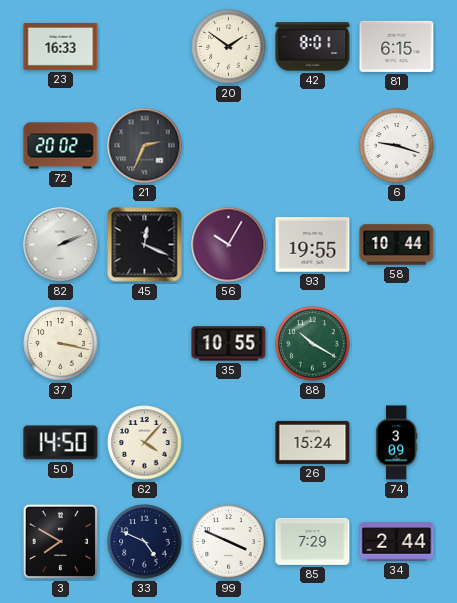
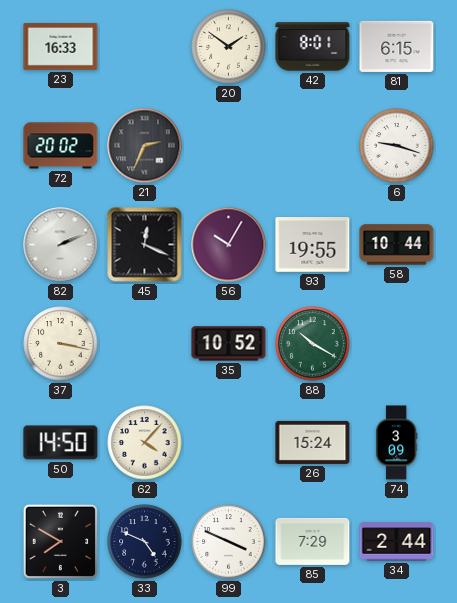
35: 10:55 -> 10:52 (229, 344)
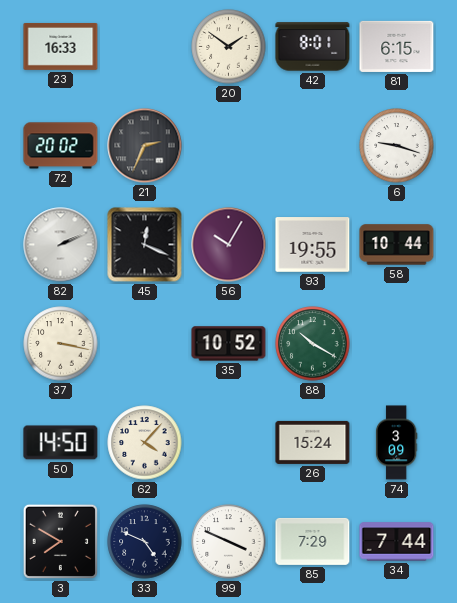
34: 2:44 -> 7:44 (397, 542)
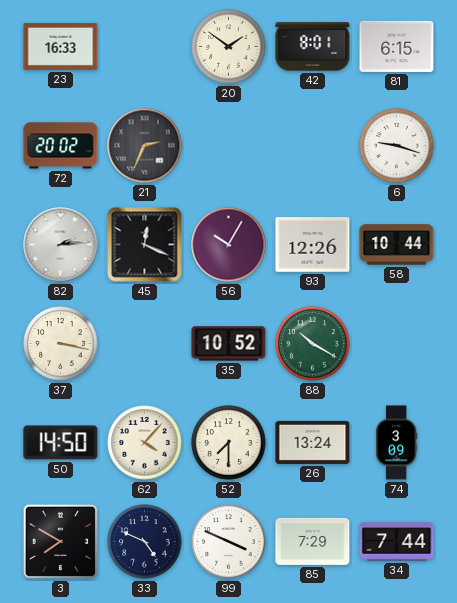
82: 2:11 -> 2:14 (61, 245)
93: 19:55 -> 12:26 (313, 245)
52: none -> 7:30 (229, 443)
26: 15:24 -> 13:24 (313, 442)
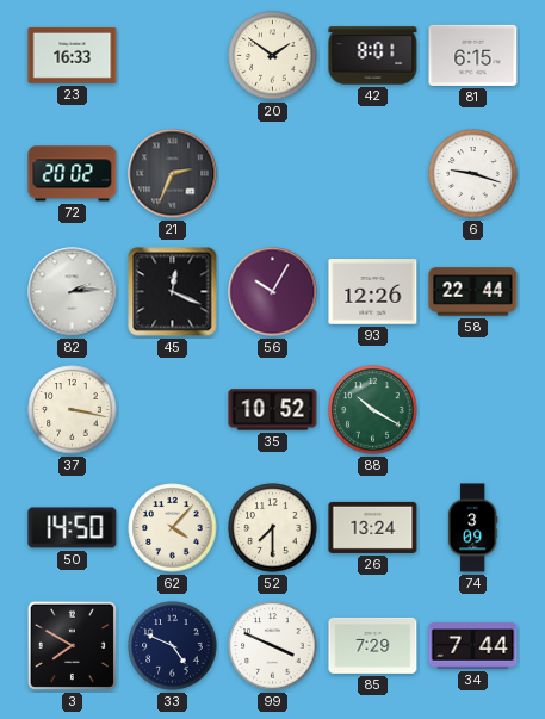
58: 10:44 -> 22:44 (473, 292)
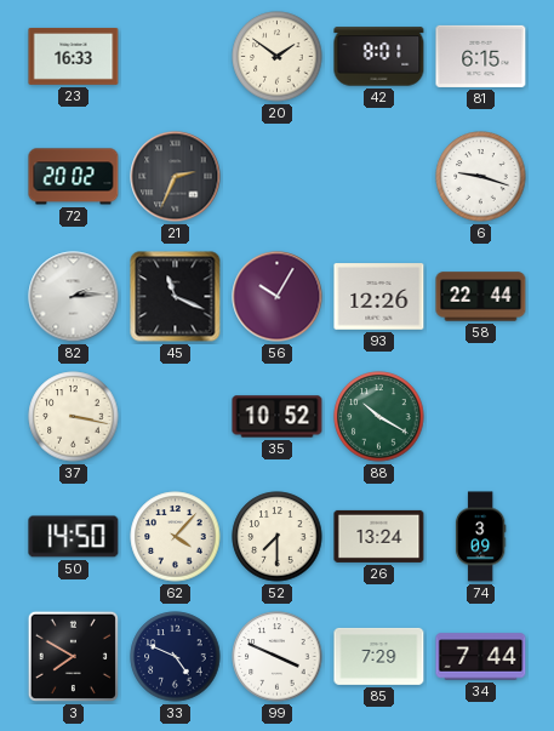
45: 12:19 -> 11:19 (176, 297)
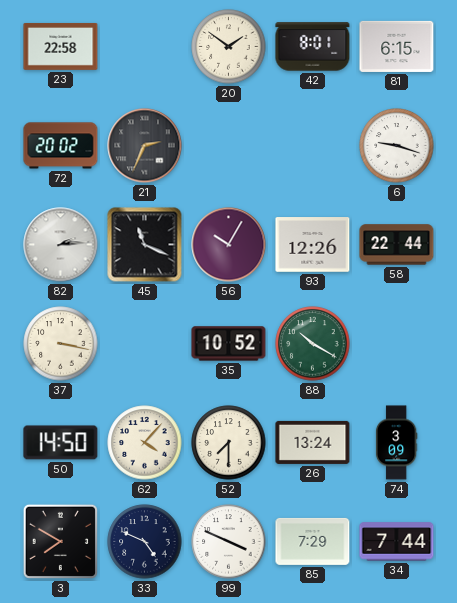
23: 16:33 -> 22:58 (61, 46)
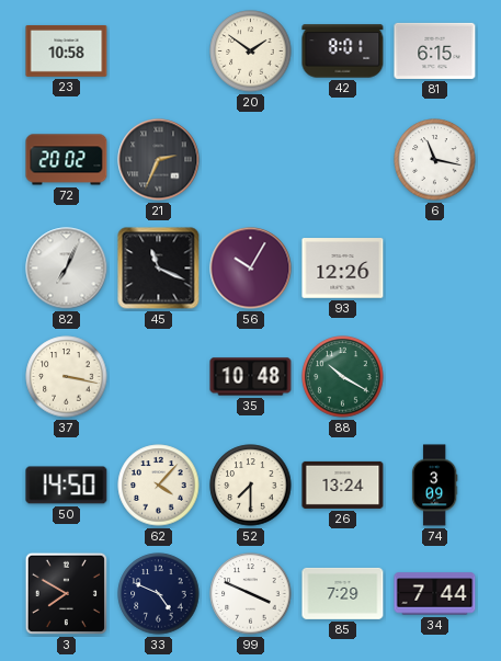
23: 22:58 -> 10:58 (67, 50)
6: 9:18 -> 11:17 (435, 160)
82: 2:14 -> 7:04 (67, 269)
58: 22:44 -> none (397, 245)
35: 10:52 -> 10:48 (251, 377)
